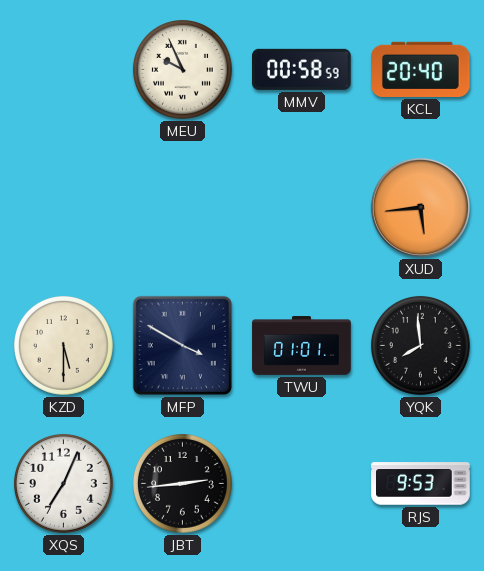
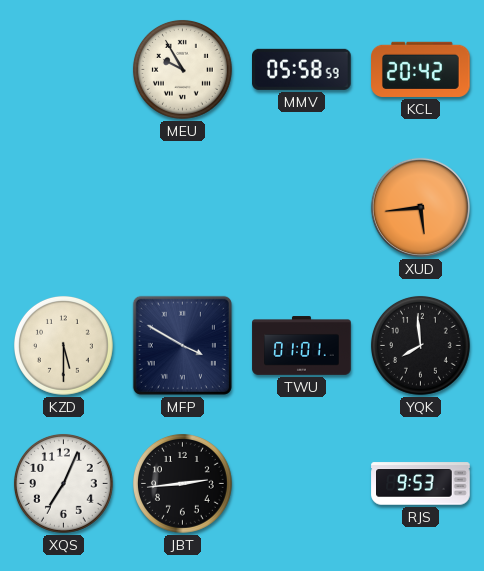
MEU: 9:56 -> 9:55 (182, 69)
MMV: 00:58 -> 05:58 (302, 69)
KCL: 20:40 -> 20:42 (421, 69)
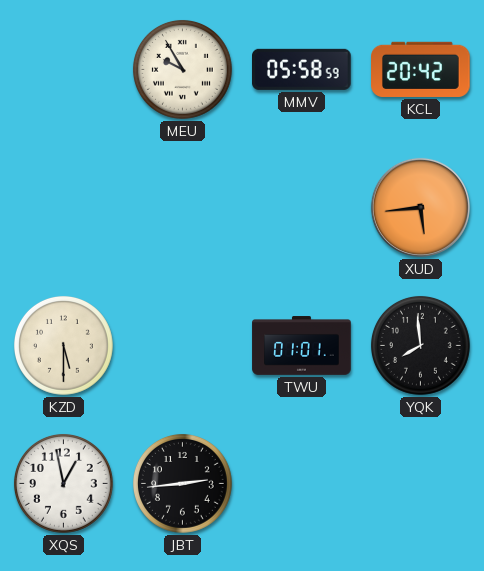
MFP: 3:50 -> none (182, 345)
XQS: 7:04 -> 12:58 (63, 483)
RJS: 9:53 -> none (421, 484)
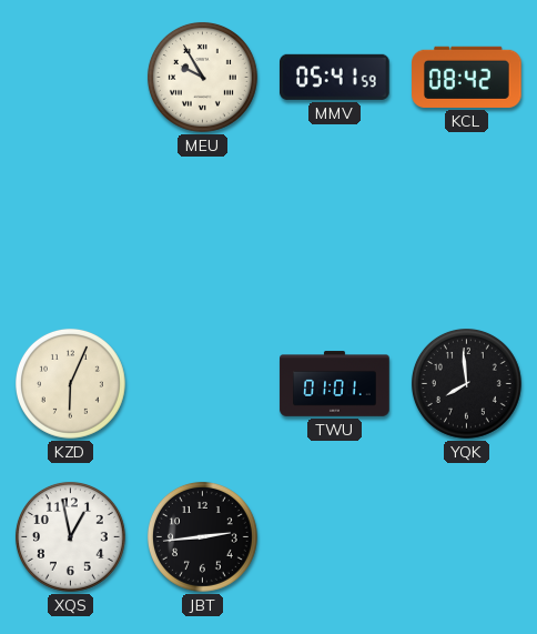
MMV: 05:58 -> 05:41 (335, 77)
KCL: 20:42 -> 08:42 (467, 77)
XUD: 5:44 -> none (420, 207)
KZD: 5:30 -> 6:04 (70, 383)
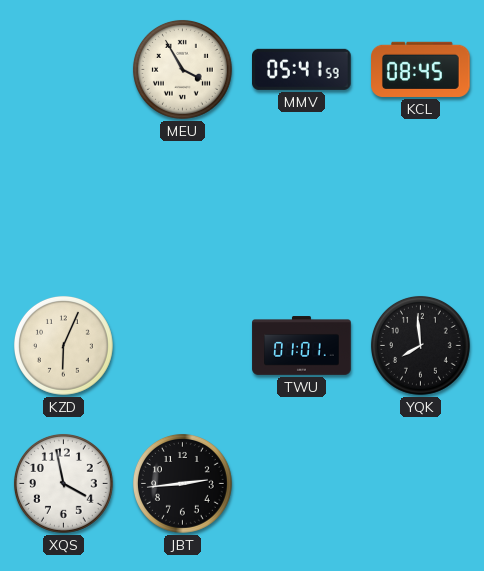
MEU: 9:55 -> 3:55 (182, 69)
KCL: 08:42 -> 08:45 (421, 69)
XQS: 12:58 -> 3:58 (63, 483)
